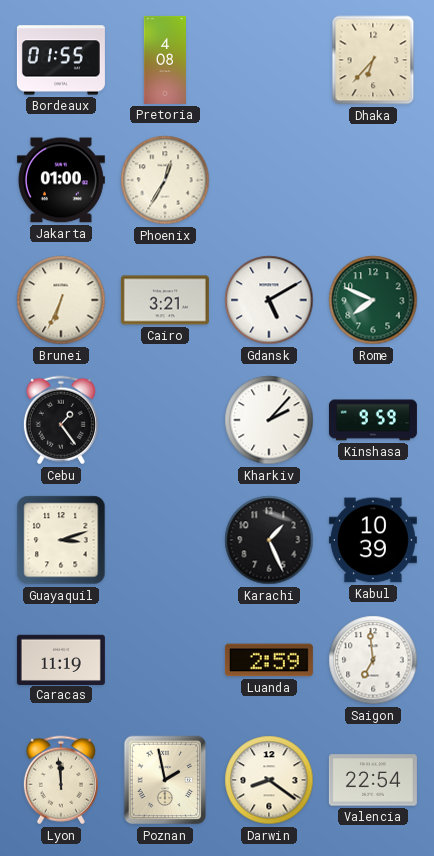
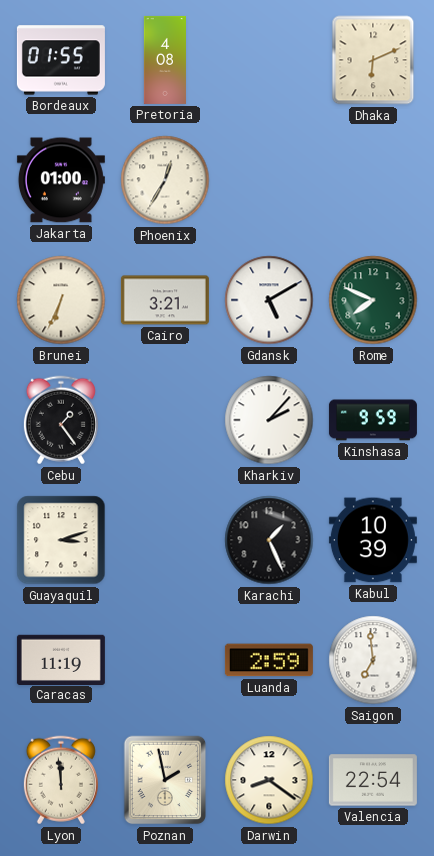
Dhaka: 6:37 -> 6:11 (373, 60)
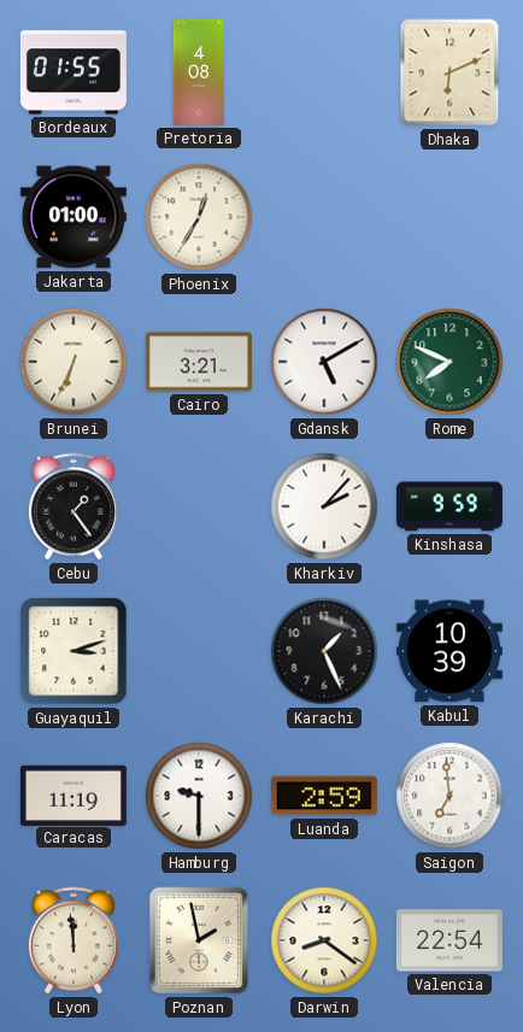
Hamburg: none -> 9:30 (199, 796)
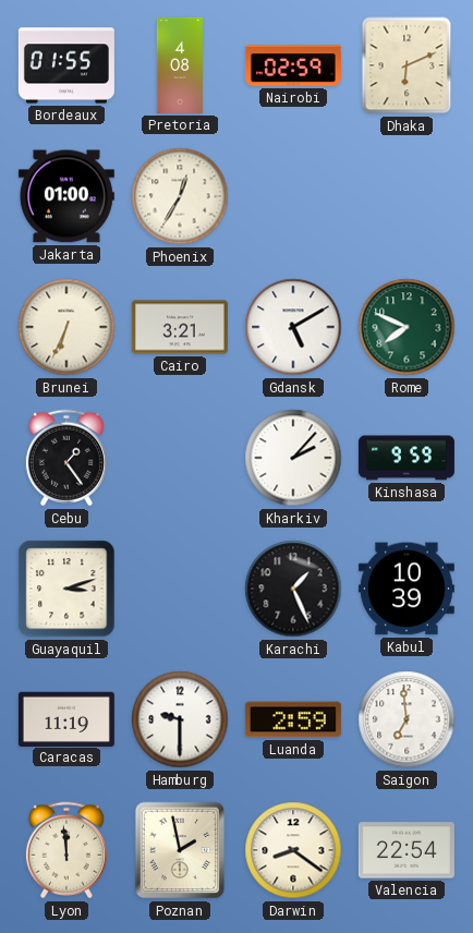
Nairobi: none -> 02:59 (293, 65)
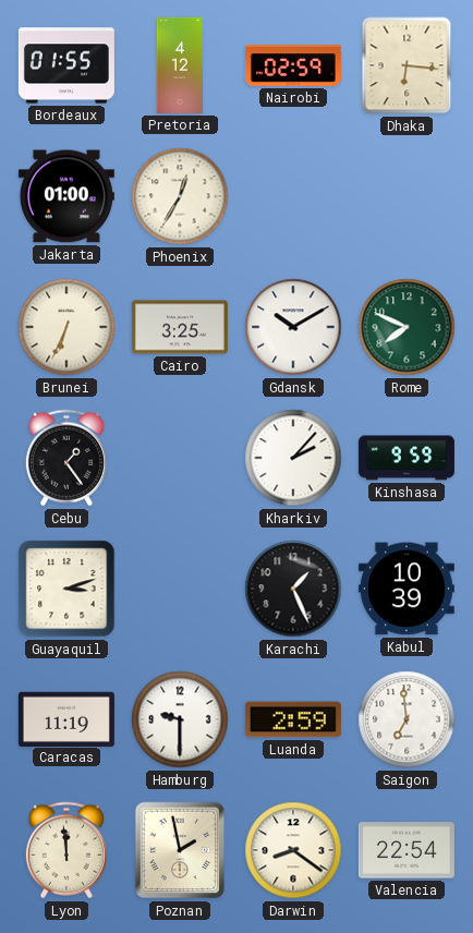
Pretoria: 4:08 -> 4:12 (180, 65)
Dhaka: 6:11 -> 6:16 (407, 65)
Cairo: 3:21 -> 3:25 (180, 327)
Gdansk: 5:10 -> 10:10 (293, 327)
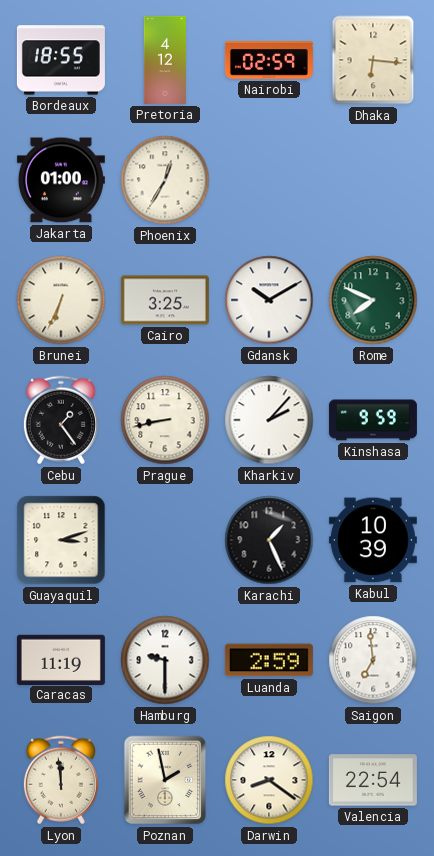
Bordeaux: 01:55 -> 18:55 (61, 60)
Prague: none -> 8:43 (165, 420)
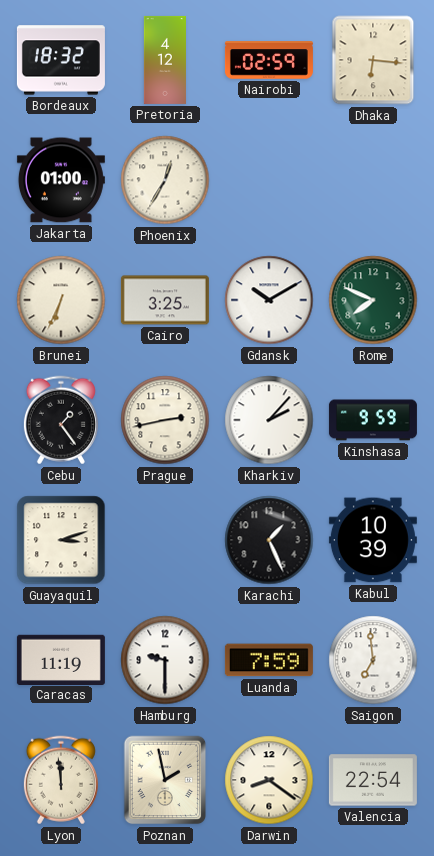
Bordeaux: 18:55 -> 18:32 (61, 60)
Prague: 8:43 -> 2:43 (165, 420)
Luanda: 2:59 -> 7:59 (269, 660)
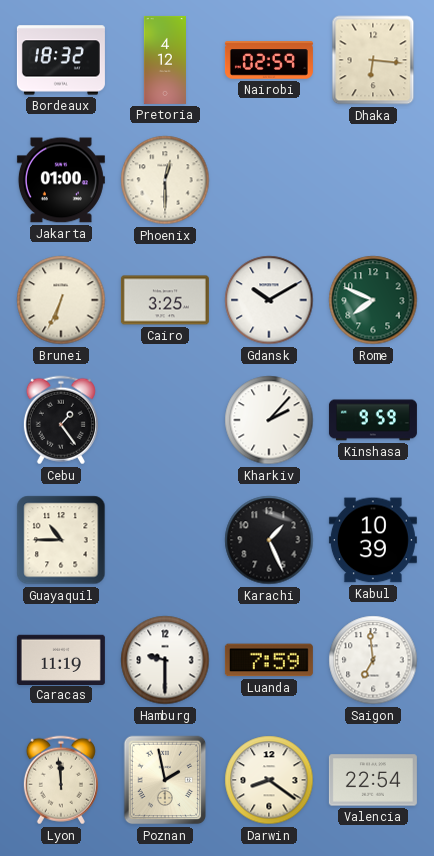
Phoenix: 12:35 -> 12:30 (165, 180)
Prague: 2:43 -> none (165, 420)
Guayaquil: 3:12 -> 10:45 (61, 540)
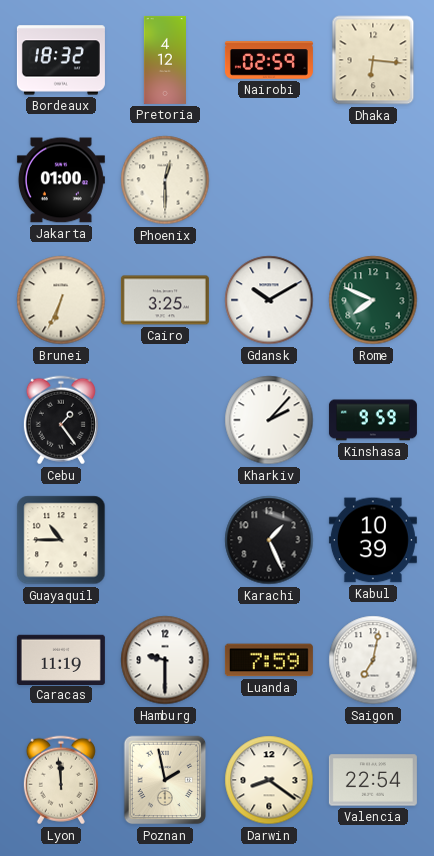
Saigon: 6:59 -> 7:02 (373, 660)
